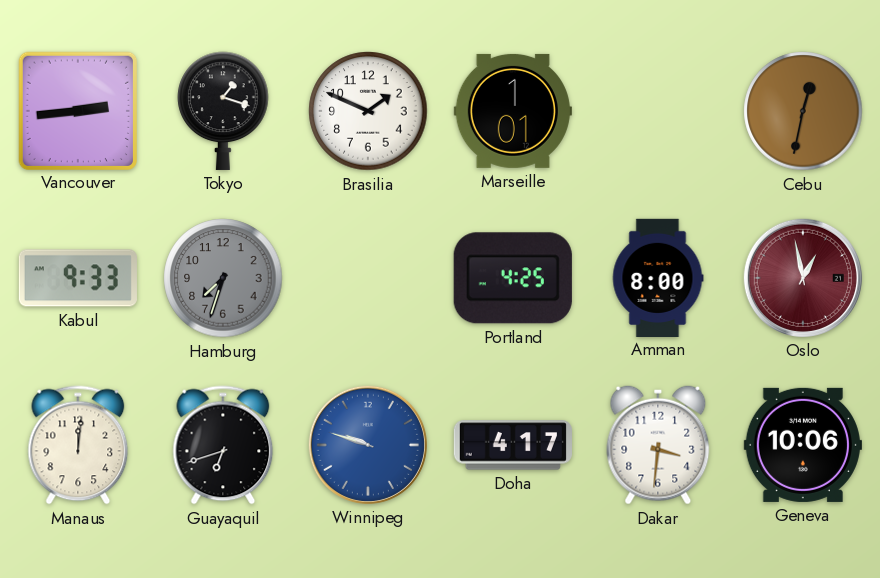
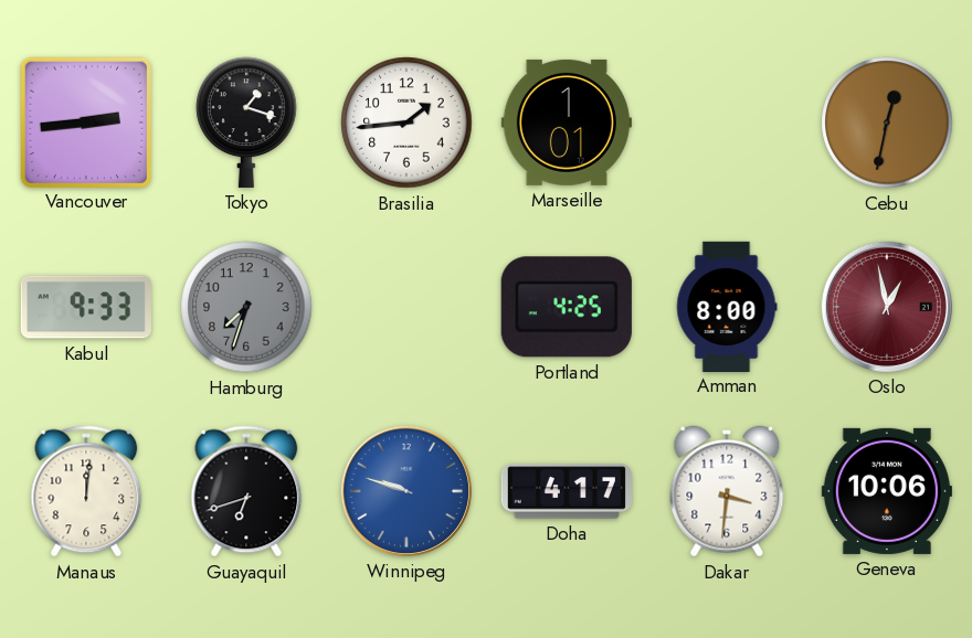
Brasilia: 1:49 -> 1:44 (406, 123)
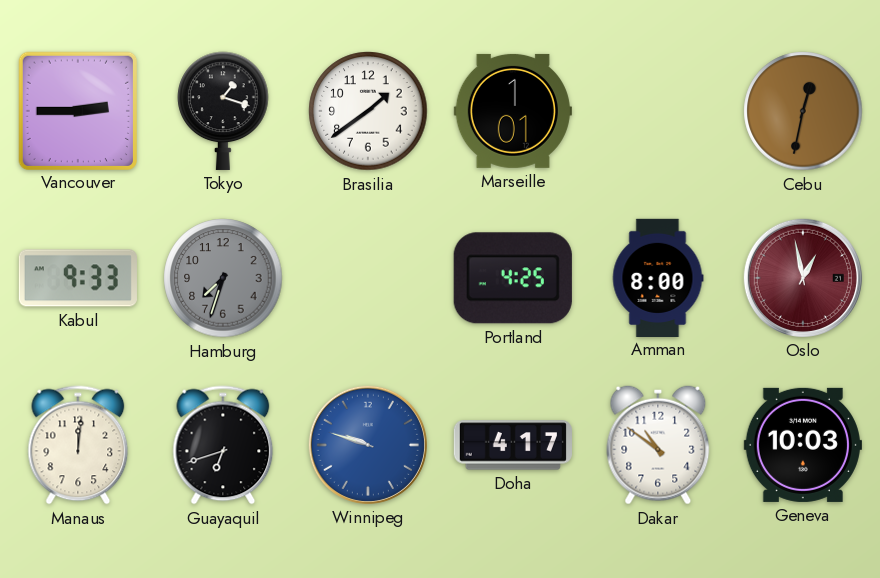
Vancouver: 2:44 -> 2:45 (77, 110)
Brasilia: 1:44 -> 1:39 (368, 111)
Dakar: 3:31 -> 10:51 (658, 445)
Geneva: 10:06 -> 10:03 (803, 445)
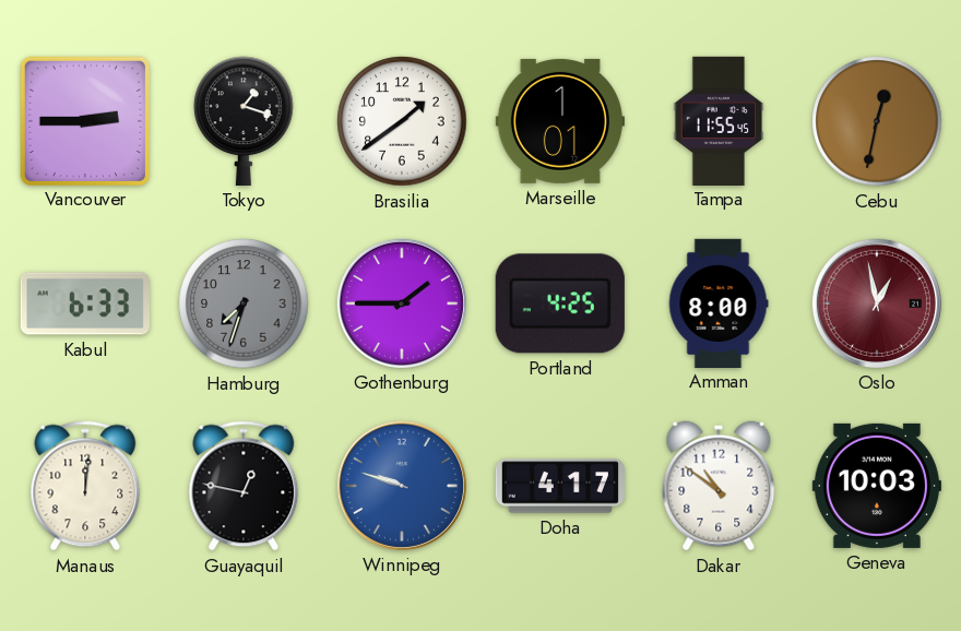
Tampa: none -> 11:55 (719, 120)
Kabul: 9:33 -> 6:33 (85, 303)
Gothenburg: none -> 1:45 (402, 303)
Guayaquil: 6:42 -> 12:47 (244, 486)
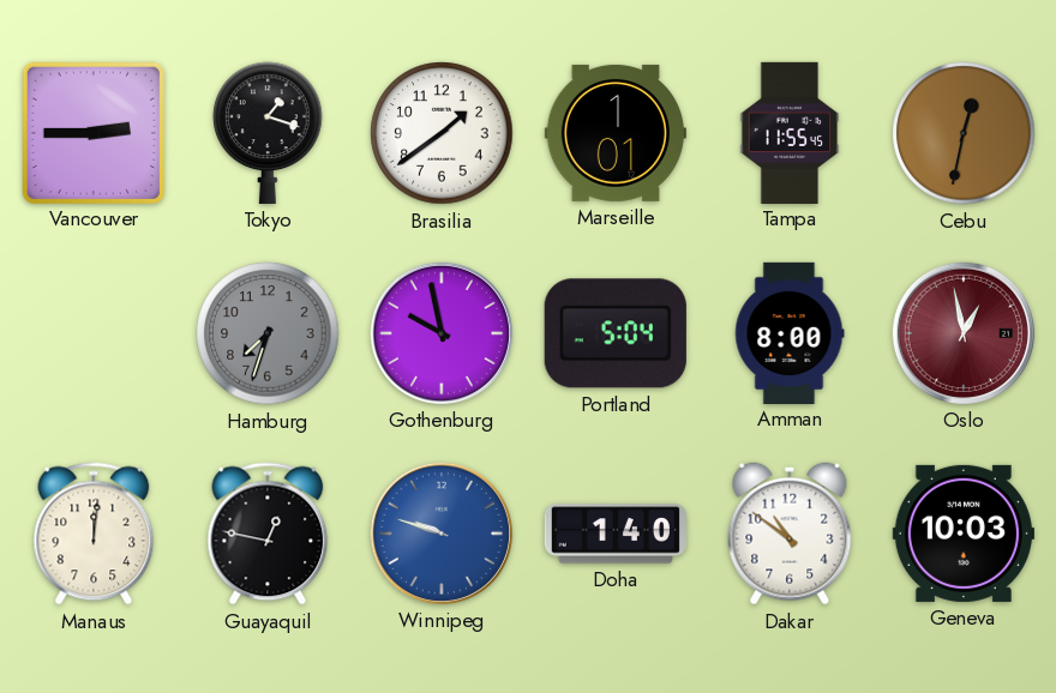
Kabul: 6:33 -> none (85, 303)
Gothenburg: 1:45 -> 9:58 (442, 333)
Portland: 4:25 -> 5:04 (616, 333)
Doha: 4:17 -> 1:40 (616, 534)
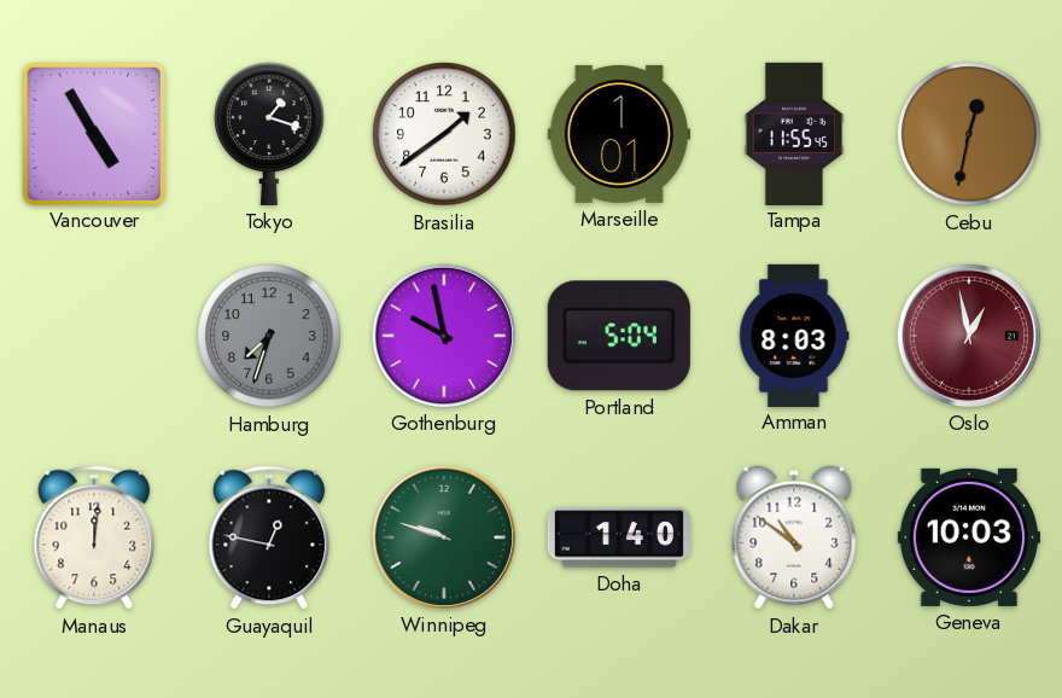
Vancouver: 2:45 -> 4:55 (93, 133)
Amman: 8:00 -> 8:03 (794, 335)
Winnipeg dial: blue -> green (444, 537)
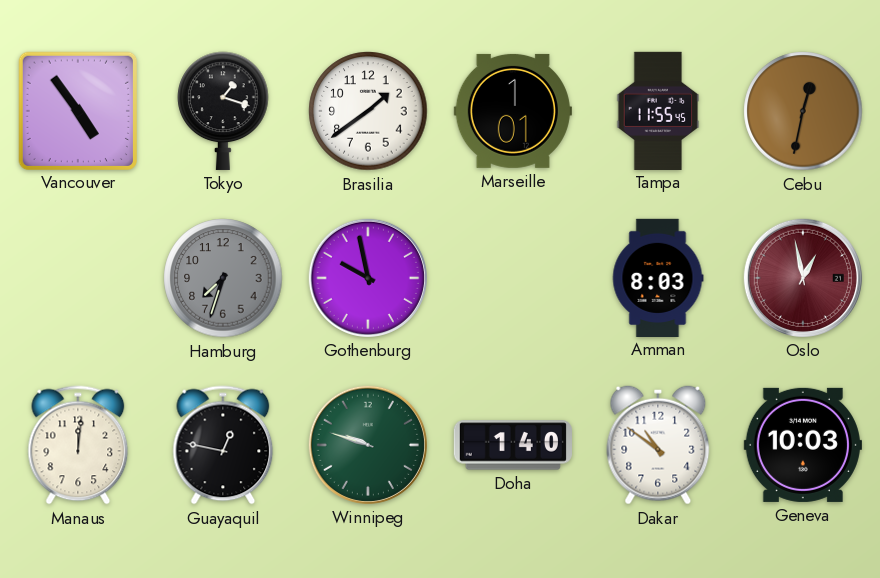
Vancouver: 4:55 -> 4:54 (77, 110)
Portland: 5:04 -> none (619, 336)
